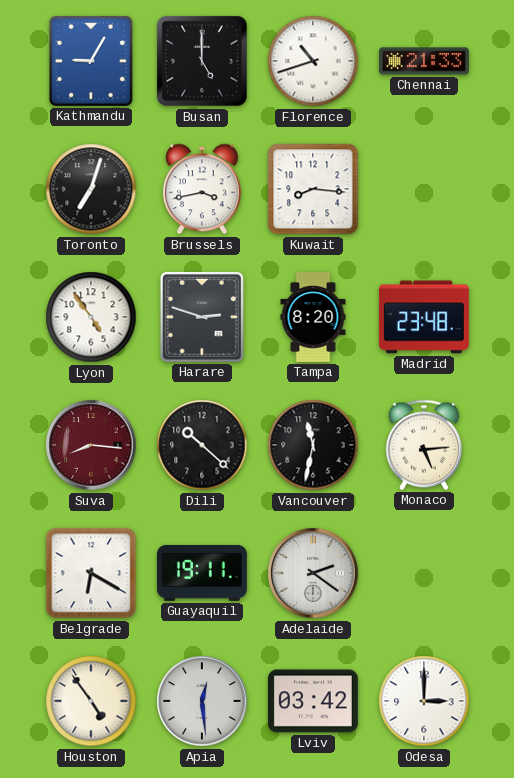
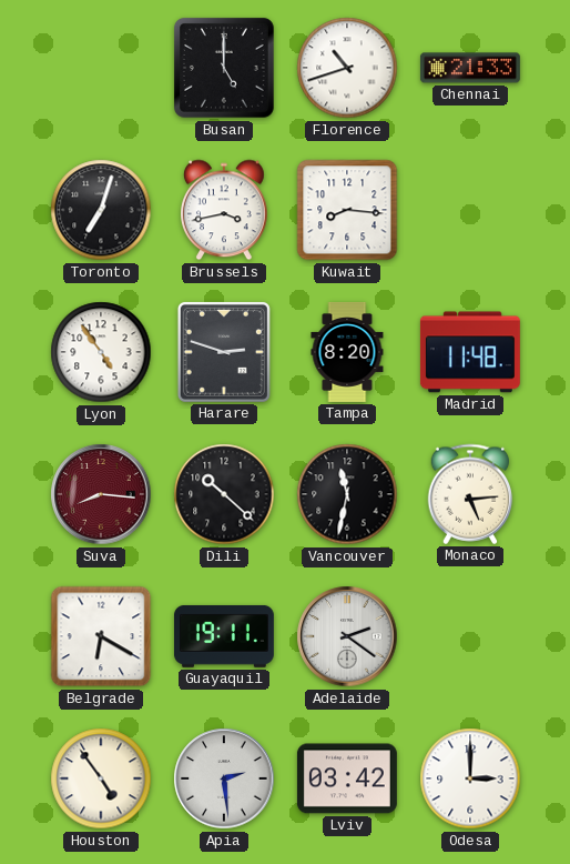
Kathmandu: 9:05 -> none (91, 61)
Madrid: 23:48 -> 11:48 (470, 352)
Apia: 12:29 -> 2:29 (224, 778)
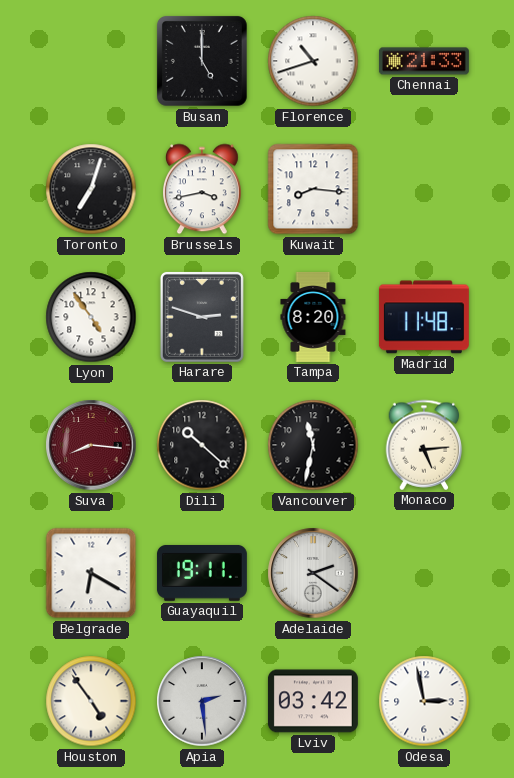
Odesa: 3:00 -> 2:58 (424, 701)
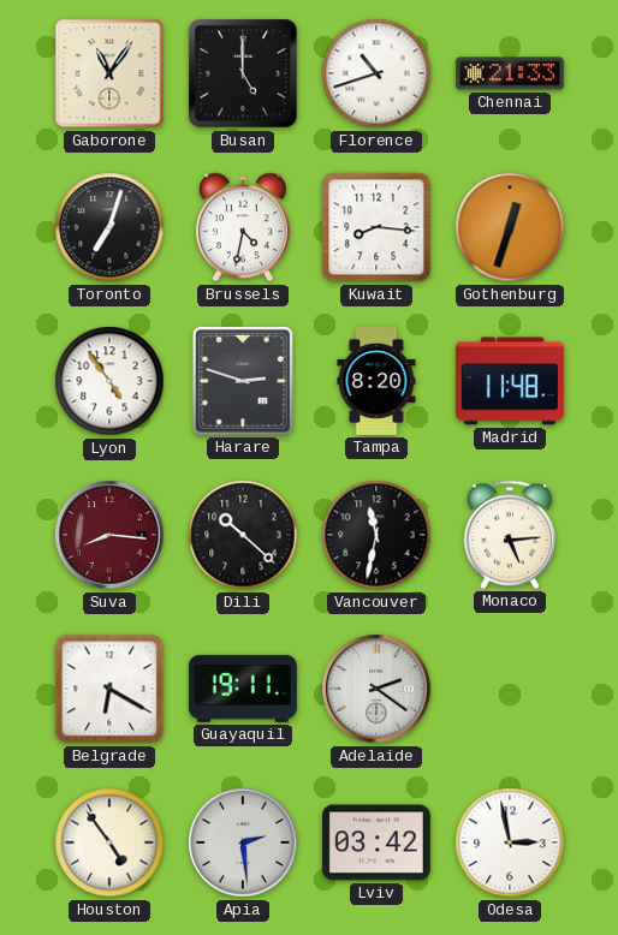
Gaborone: none -> 11:06 (109, 73)
Brussels: 3:43 -> 4:32 (244, 227)
Gothenburg: none -> 12:33 (510, 227)
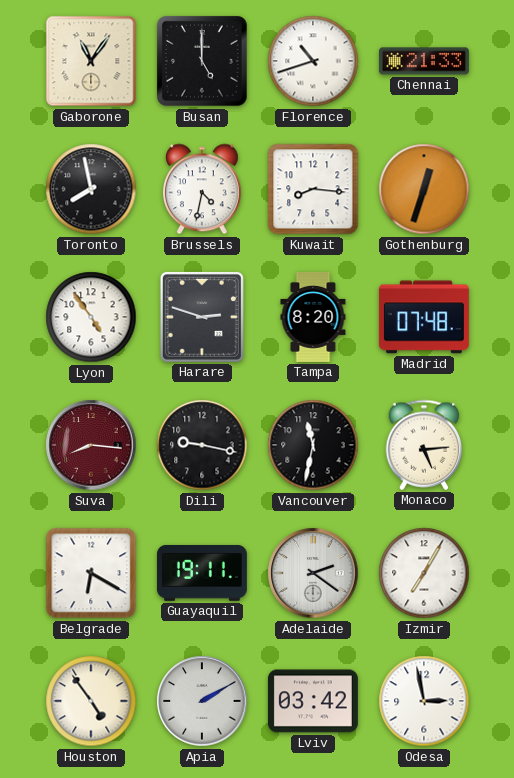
Toronto: 7:03 -> 7:58 (91, 189)
Madrid: 11:48 -> 07:48 (424, 317)
Dili: 10:22 -> 9:17 (202, 445)
Izmir: none -> 7:05 (424, 573)
Apia: 2:29 -> 2:10 (202, 701)
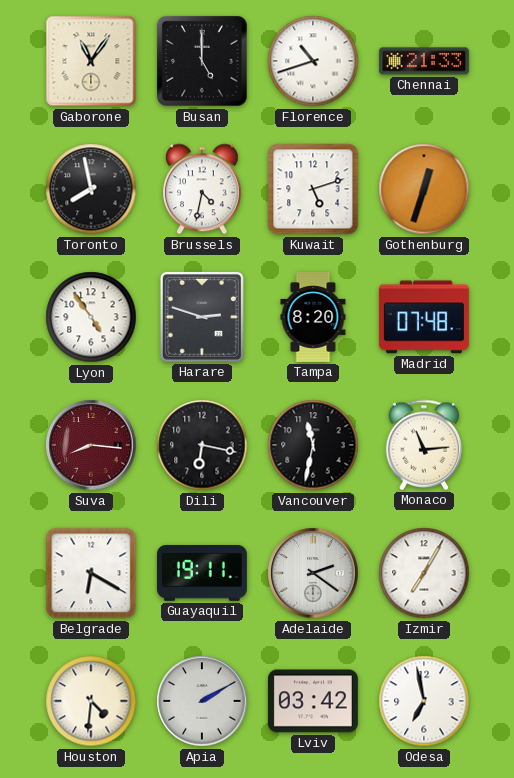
Kuwait: 8:16 -> 5:12 (313, 189)
Dili: 9:17 -> 6:17 (202, 445)
Monaco: 5:14 -> 11:14 (424, 445)
Houston: 4:54 -> 4:31 (91, 701)
Odesa: 2:58 -> 6:58 (424, 701)
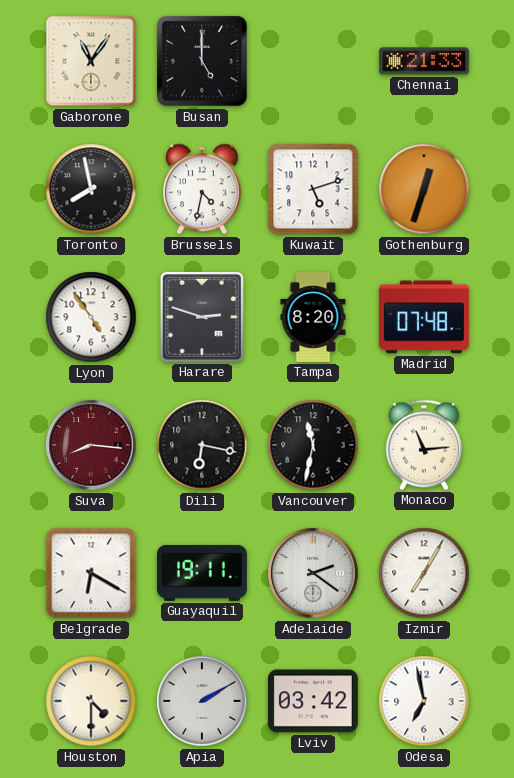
Florence: 10:42 -> none (313, 61)
Houston: 4:31 -> 4:30 (91, 701)
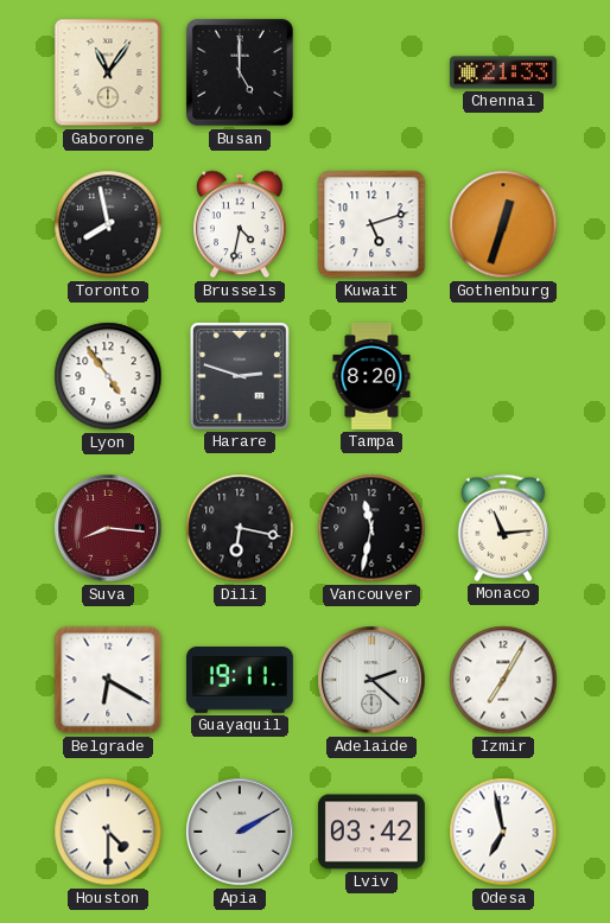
Madrid: 07:48 -> none (424, 317)
Adelaide: 2:21 -> 2:22 (371, 680)
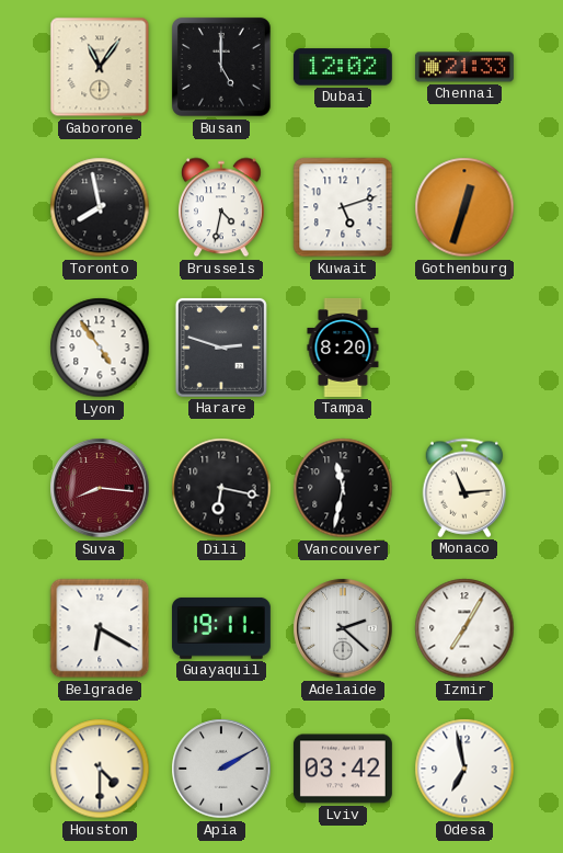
Dubai: none -> 12:02 (343, 67)
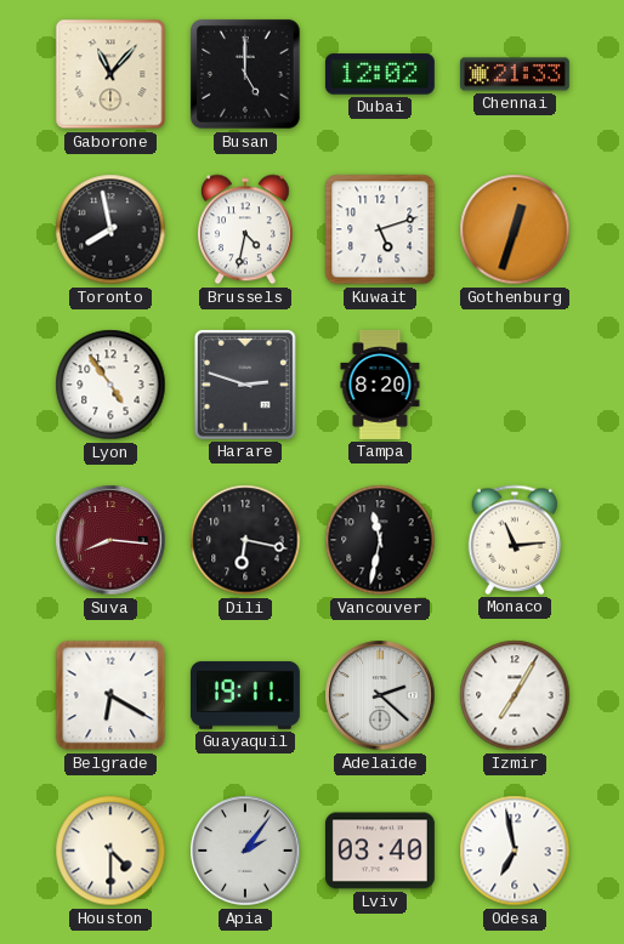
Gaborone: 11:06 -> 11:07 (110, 74)
Apia: 2:10 -> 2:06 (245, 851)
Lviv: 03:42 -> 03:40 (380, 851)
